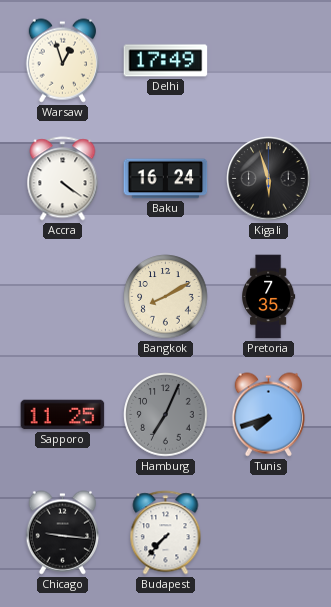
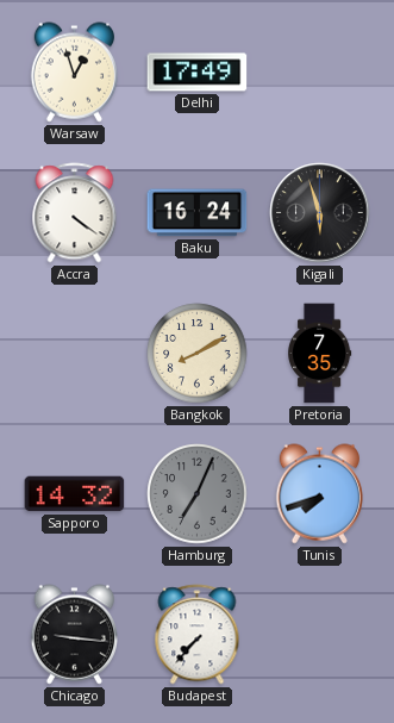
Sapporo: 11:25 -> 14:32 (75, 494)
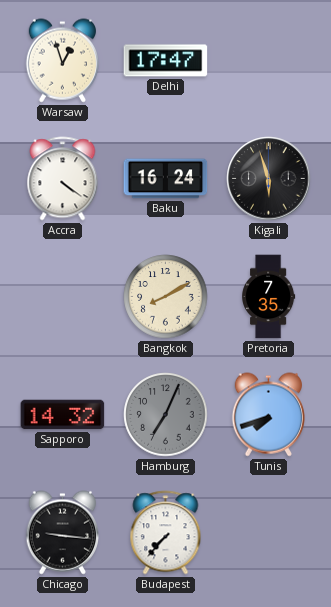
Delhi: 17:49 -> 17:47 (166, 61)
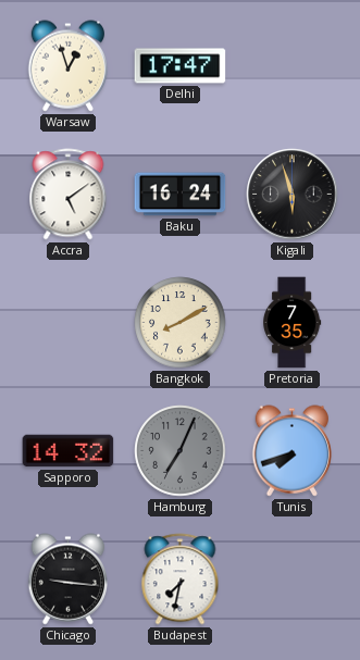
Accra: 4:21 -> 5:09 (69, 195)
Budapest: 7:37 -> 7:32 (181, 580)
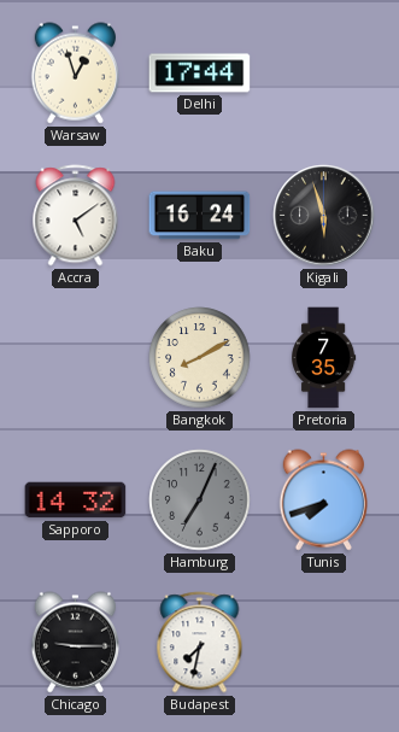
Delhi: 17:47 -> 17:44 (200, 74)
Chicago: 9:16 -> 9:15 (75, 643)
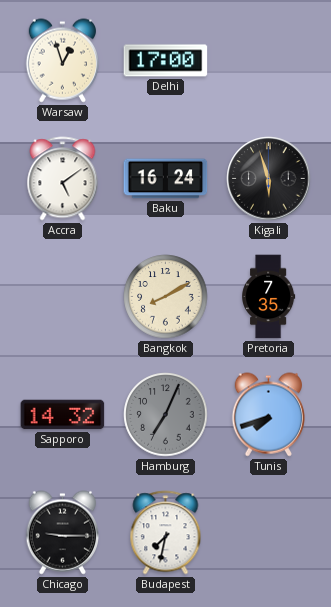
Delhi: 17:44 -> 17:00 (166, 61)
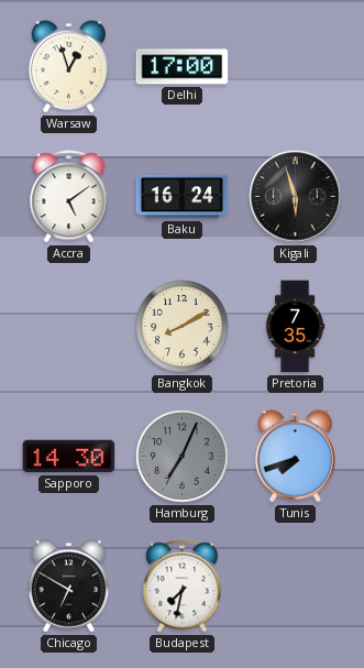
Sapporo: 14:32 -> 14:30 (69, 457)
Chicago: 9:15 -> 6:50 (68, 587)
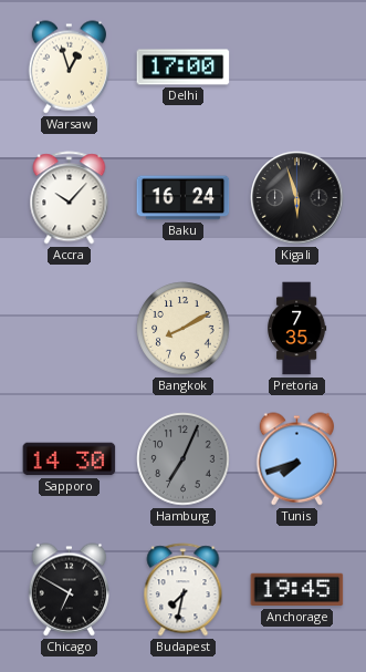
Accra: 5:09 -> 10:07 (70, 198)
Anchorage: none -> 19:45 (297, 590)
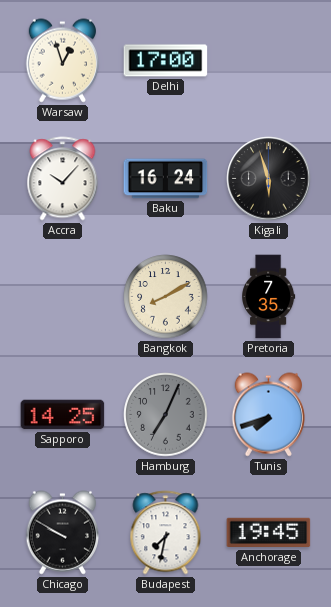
Sapporo: 14:30 -> 14:25 (63, 415)
Chicago: 6:50 -> 9:50 (62, 533)
